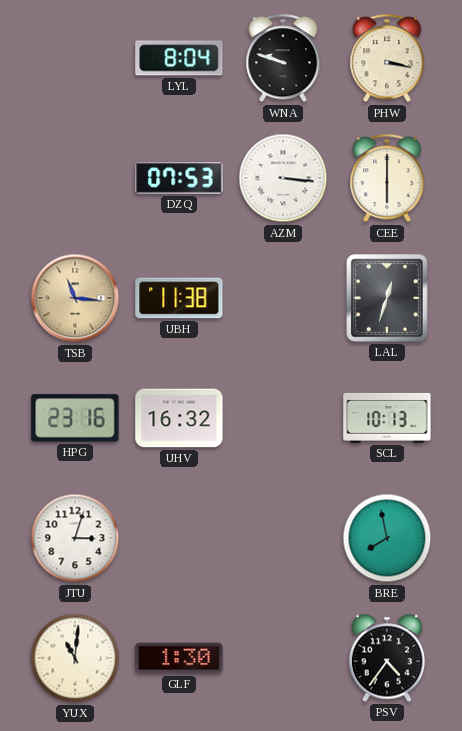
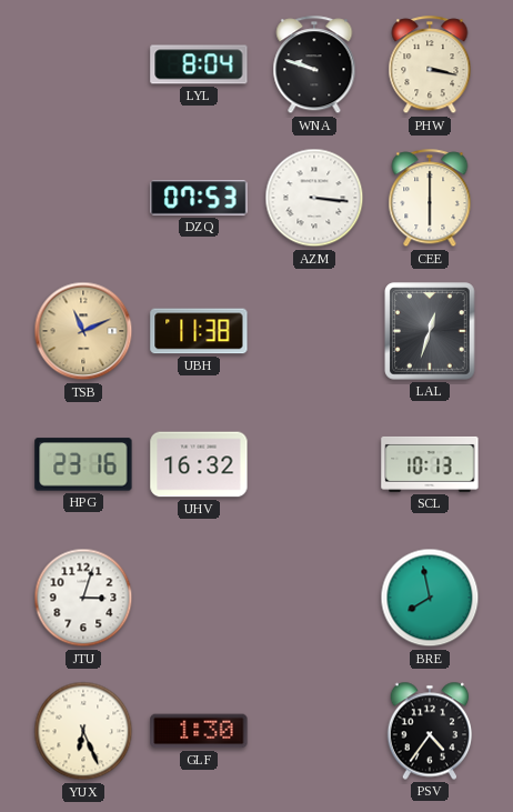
TSB: 11:16 -> 11:11 (83, 331)
YUX: 11:01 -> 6:26 (83, 731)
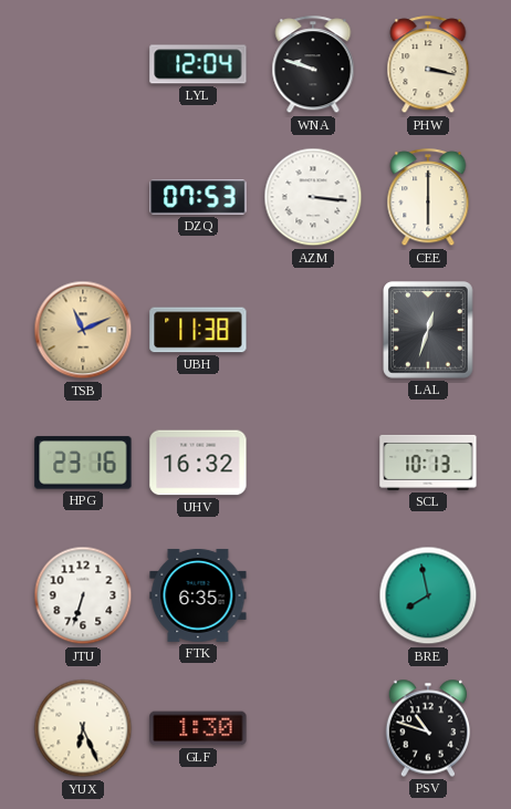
LYL: 8:04 -> 12:04 (198, 64)
JTU: 3:03 -> 6:33 (83, 595)
FTK: none -> 6:35 (198, 595)
PSV: 4:36 -> 10:48 (428, 728)
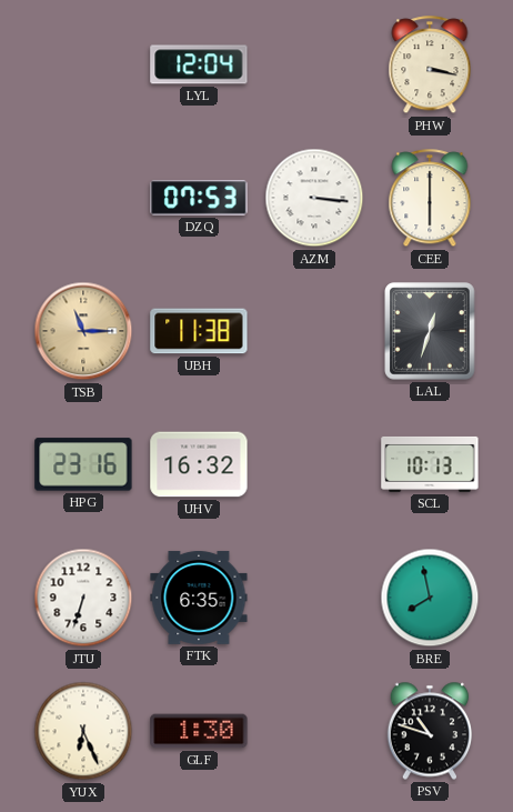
WNA: 9:48 -> none (313, 65)
TSB: 11:11 -> 11:15 (83, 331)
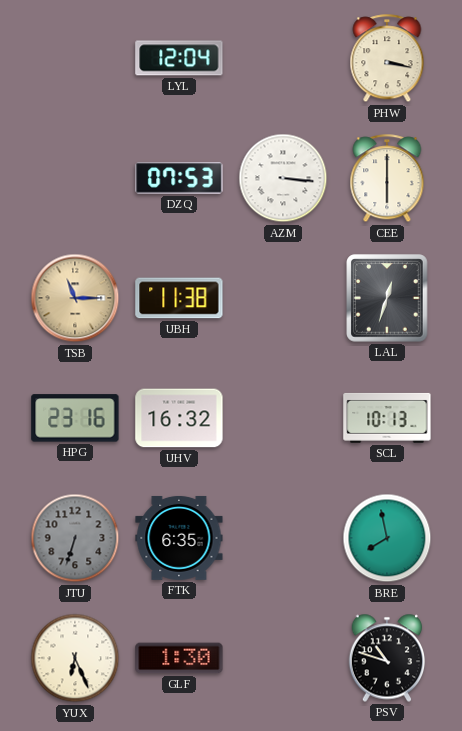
JTU dial: white -> grey (75, 538)
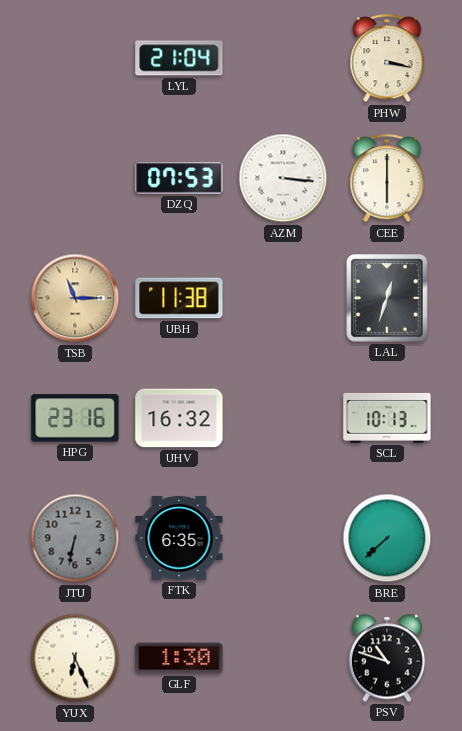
LYL: 12:04 -> 21:04 (179, 58)
JTU: 6:33 -> 6:32 (75, 538)
BRE: 7:58 -> 7:38 (387, 538)
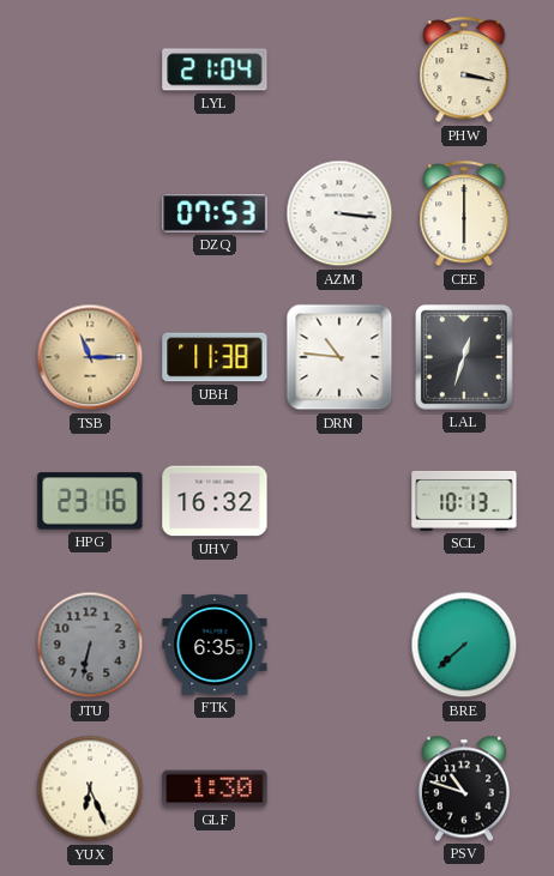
DRN: none -> 10:46 (339, 357)
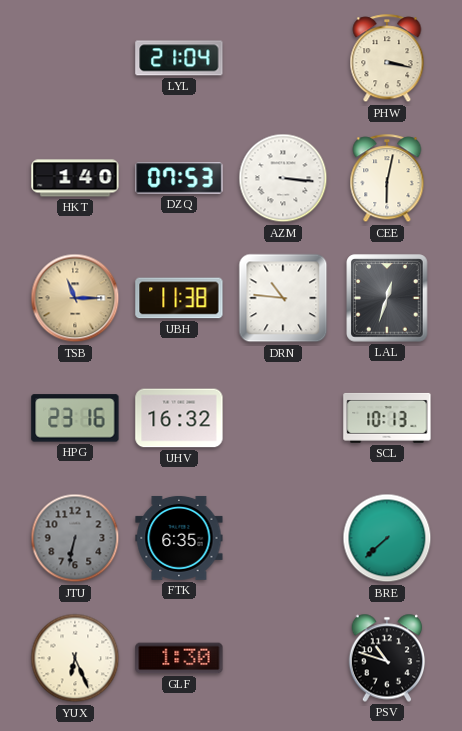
HKT: none -> 1:40 (75, 178)
CEE: 6:00 -> 6:02 (387, 179)
